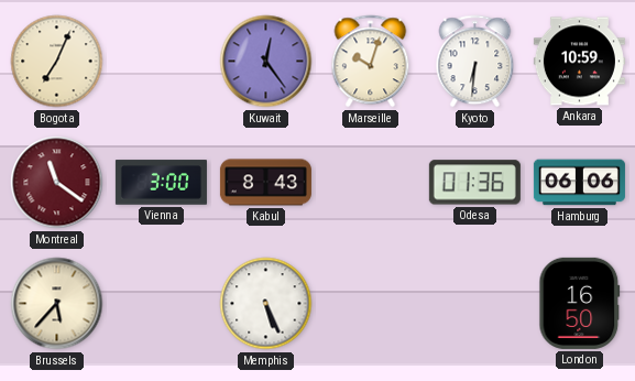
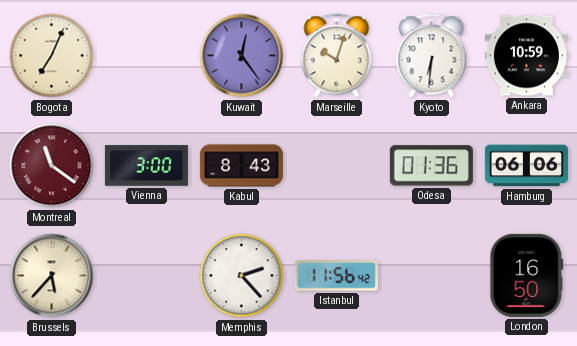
Memphis: 5:26 -> 2:23 (242, 276)
Istanbul: none -> 11:56 (336, 276)
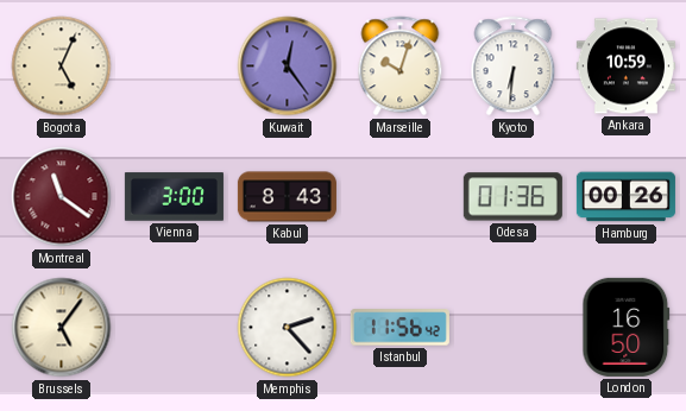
Bogota: 7:04 -> 5:04 (62, 67)
Hamburg: 06:06 -> 00:26 (625, 197)
Brussels: 5:37 -> 5:06 (62, 328)
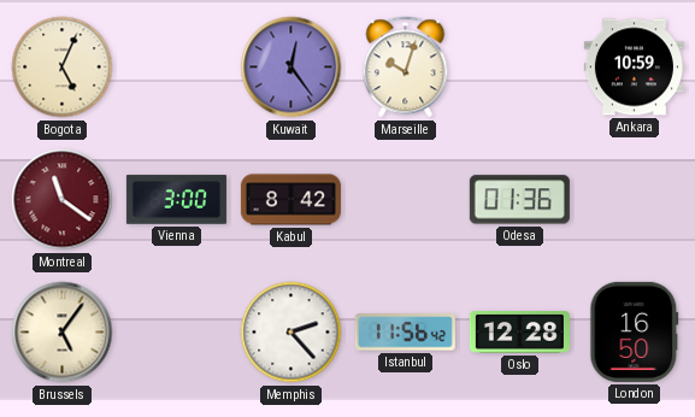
Kyoto: 6:31 -> none (514, 67)
Kabul: 8:43 -> 8:42 (290, 200)
Hamburg: 00:26 -> none (625, 197)
Oslo: none -> 12:28 (519, 333)
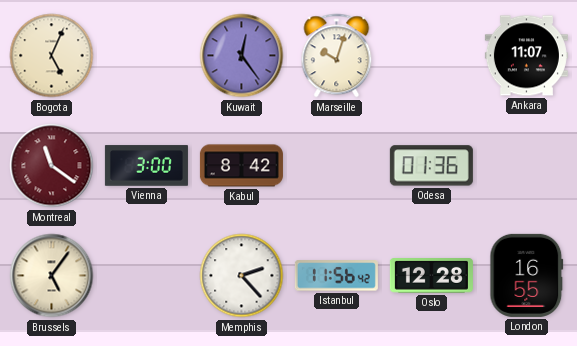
Ankara: 10:59 -> 11:07 (526, 56)
London: 16:50 -> 16:55 (527, 275)
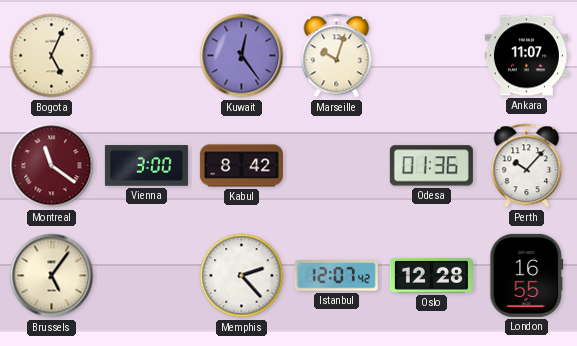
Perth: none -> 10:07 (527, 166)
Istanbul: 11:56 -> 12:07 (336, 276)
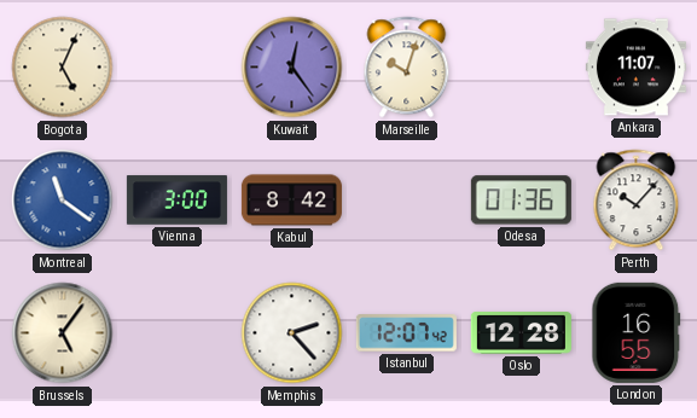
Montreal dial: burgundy -> blue (63, 201)
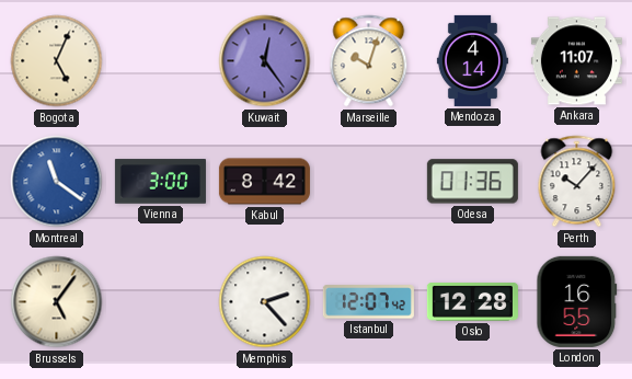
Mendoza: none -> 4:14 (472, 60)
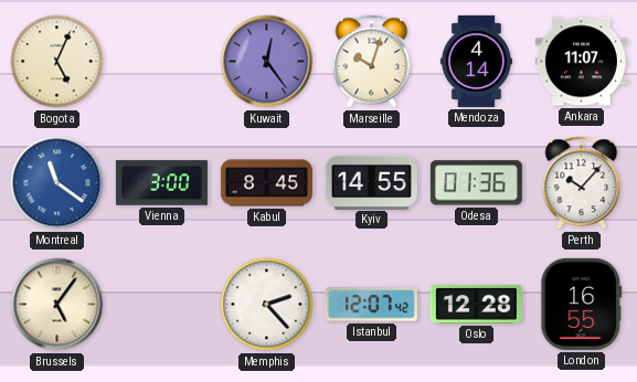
Kabul: 8:42 -> 8:45 (266, 183)
Kyiv: none -> 14:55 (371, 182)
